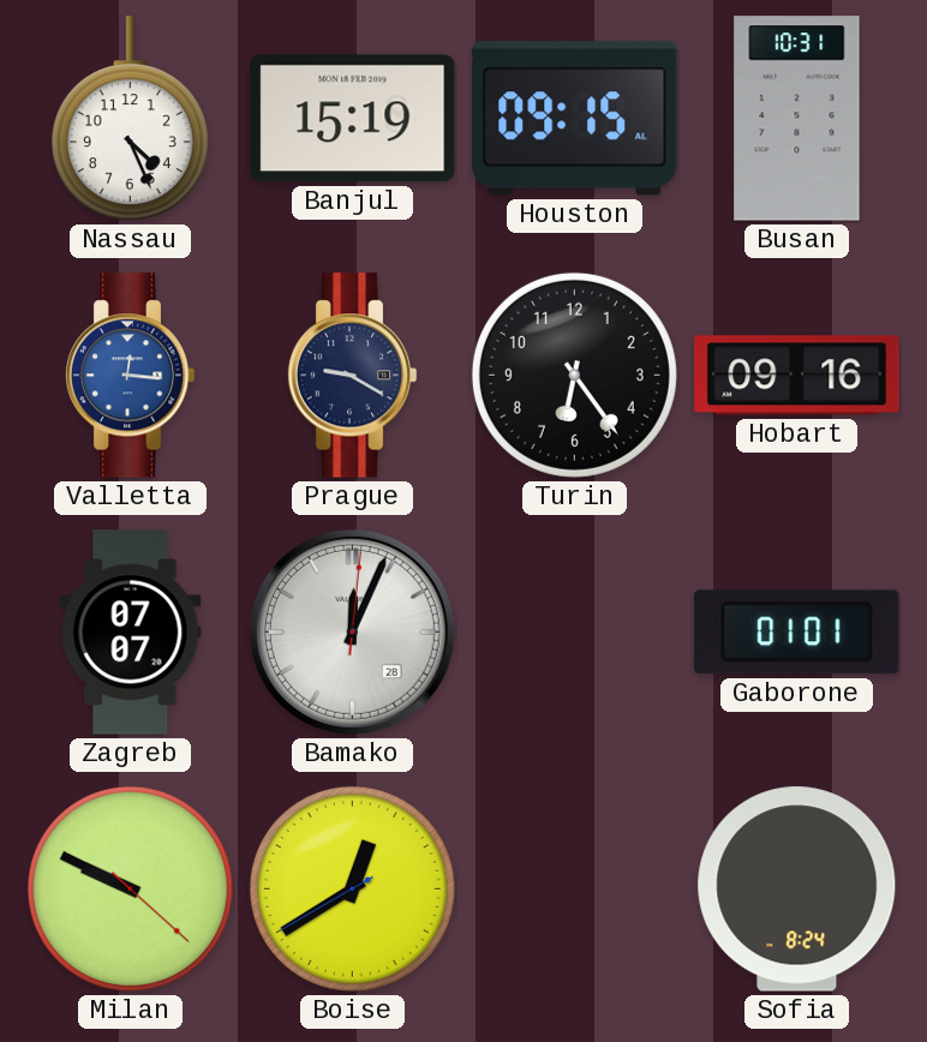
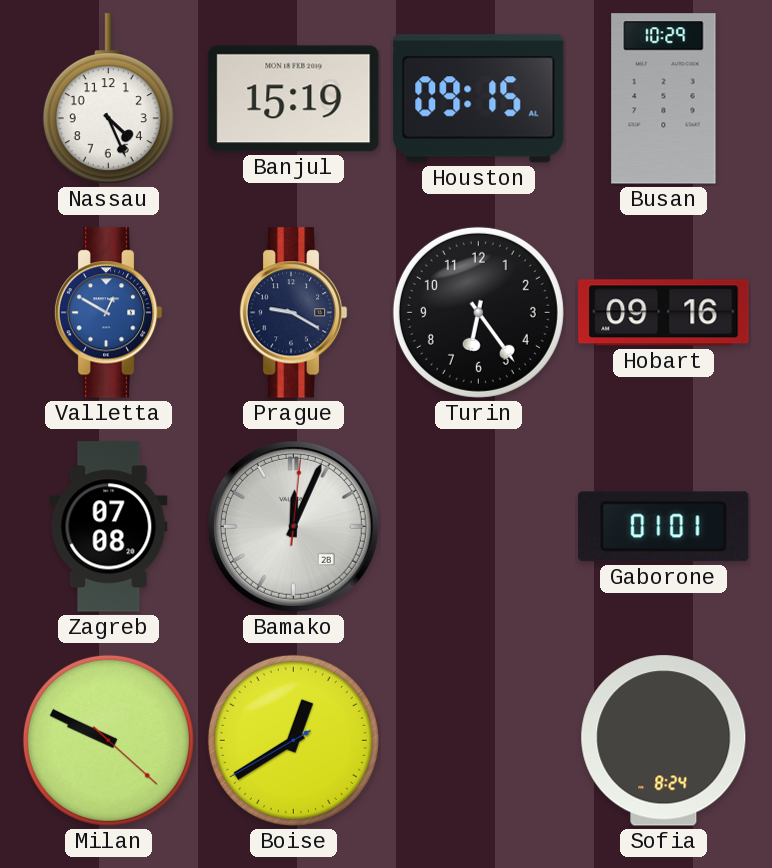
Busan: 10:31 -> 10:29 (664, 99)
Valletta: 12:16 -> 12:50 (108, 313)
Zagreb: 07:07 -> 07:08 (109, 527)
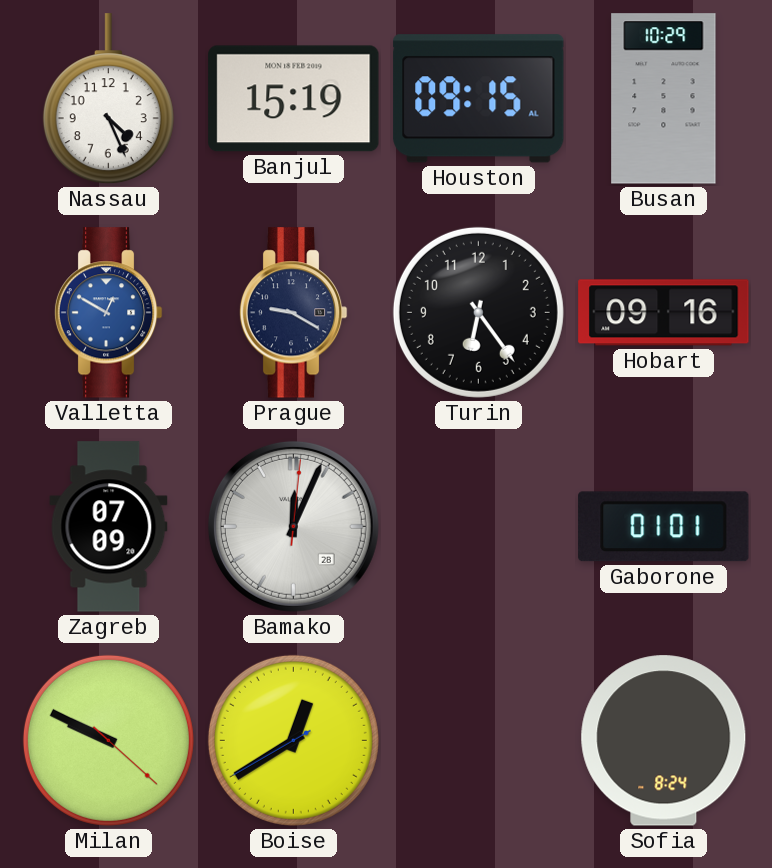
Zagreb: 07:08 -> 07:09 (109, 527)
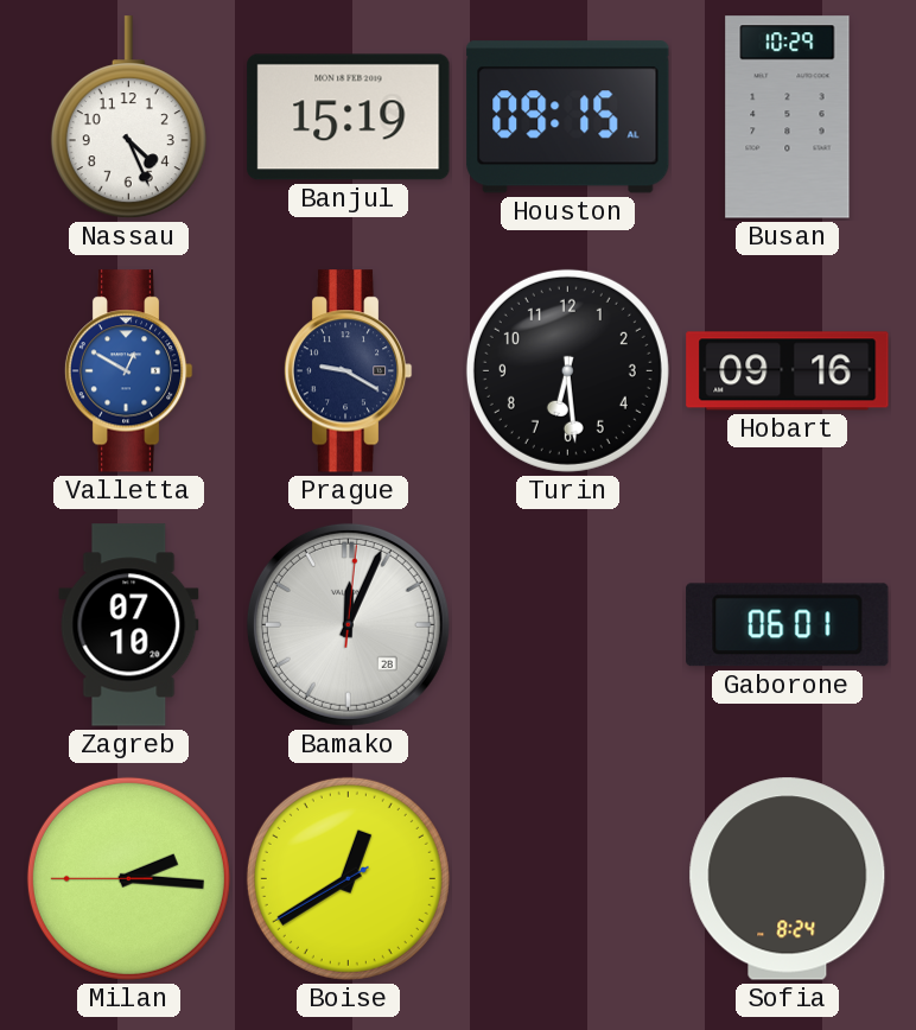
Turin: 6:24 -> 6:29 (567, 370)
Zagreb: 07:09 -> 07:10 (129, 625)
Gaborone: 01:01 -> 06:01 (788, 625)
Milan: 9:49 -> 2:15 (128, 878)
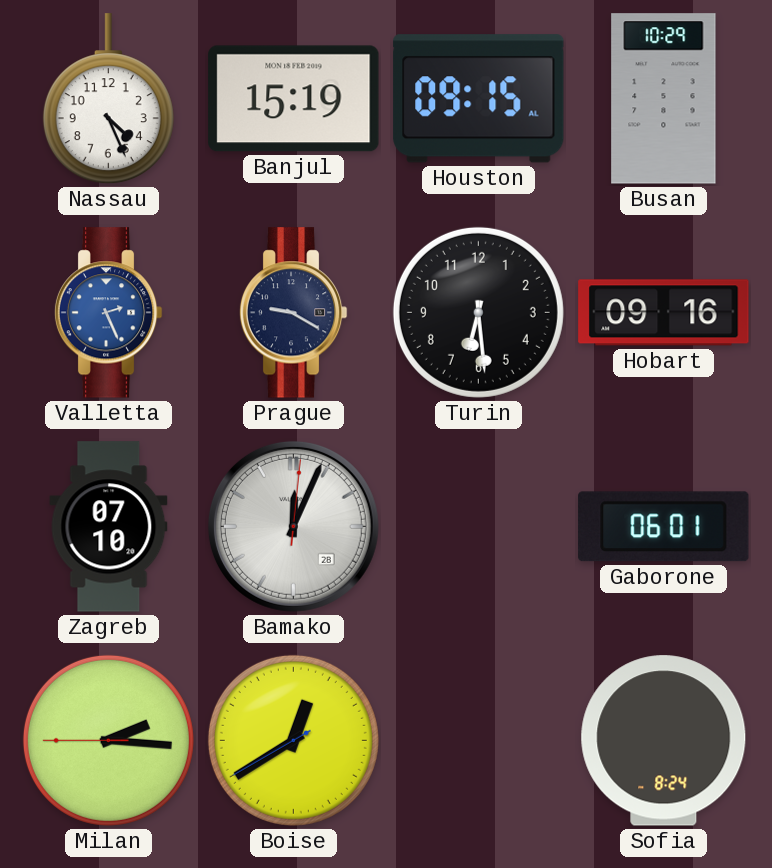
Valletta: 12:50 -> 2:26 (108, 313)
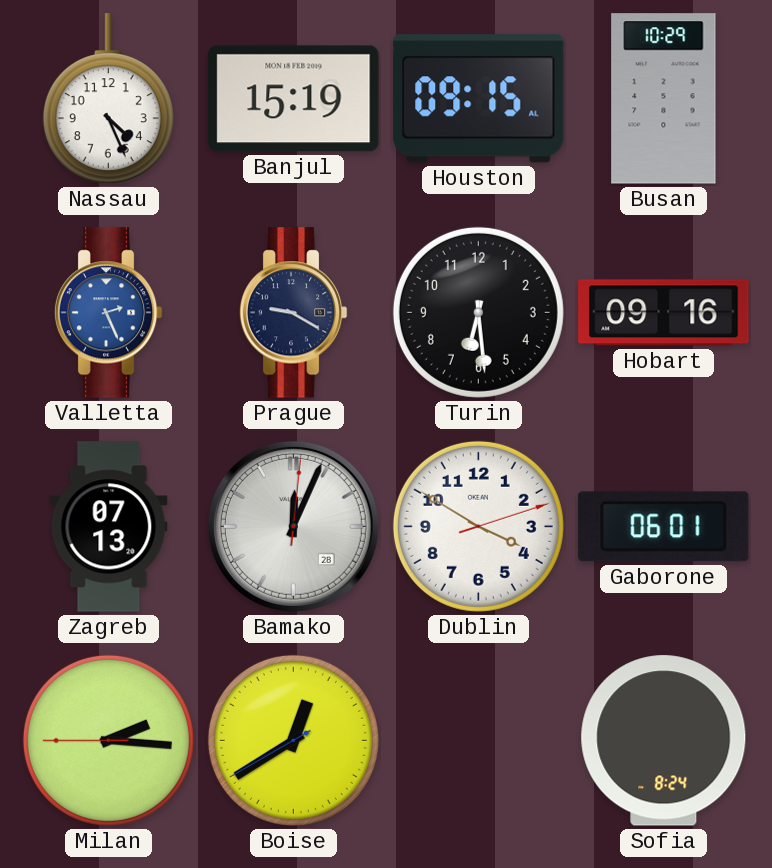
Zagreb: 07:10 -> 07:13 (109, 527)
Dublin: none -> 3:50 (478, 526)
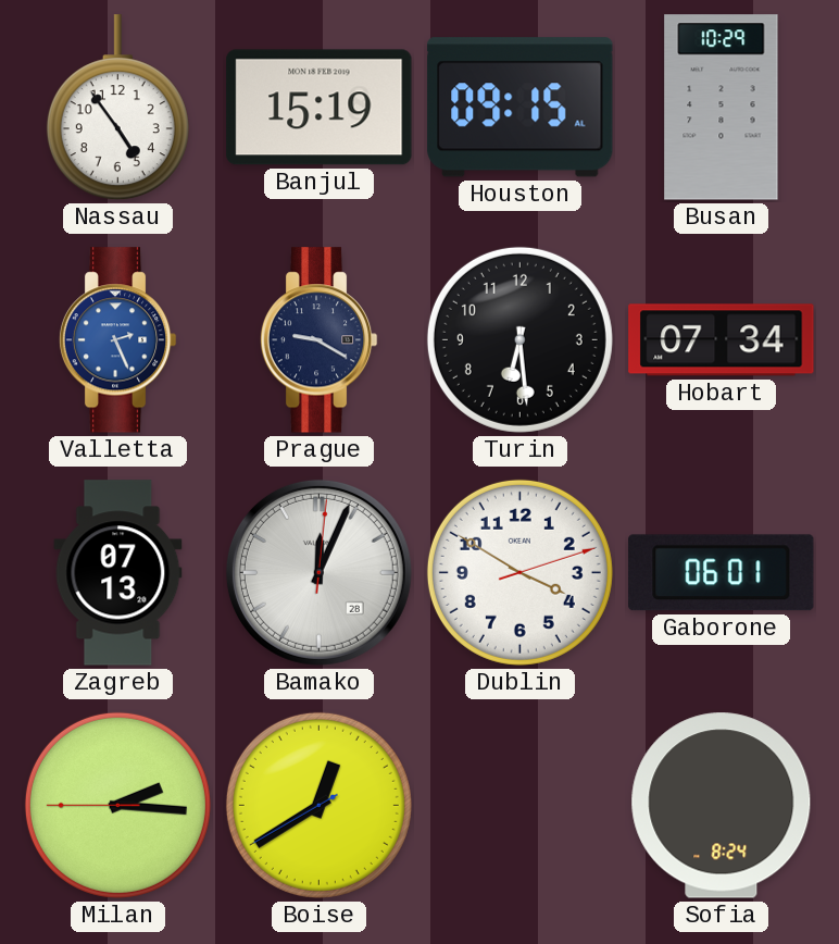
Nassau: 4:26 -> 4:54 (117, 108)
Hobart: 09:16 -> 07:34 (722, 340)
